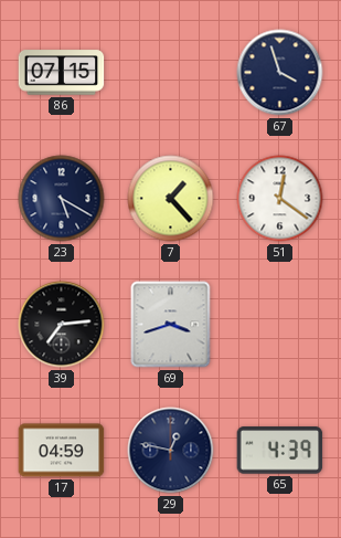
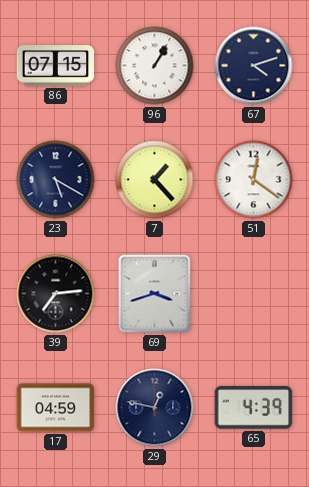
96: none -> 1:05 (155, 66)
67: 3:57 -> 4:12 (254, 66)
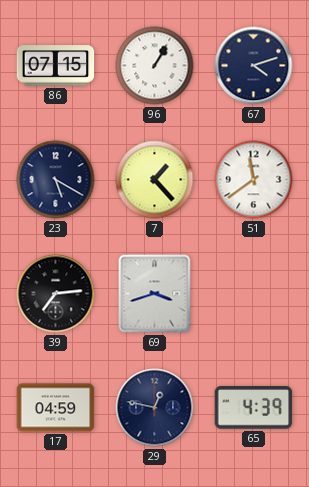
51: 12:21 -> 11:39 (254, 180)
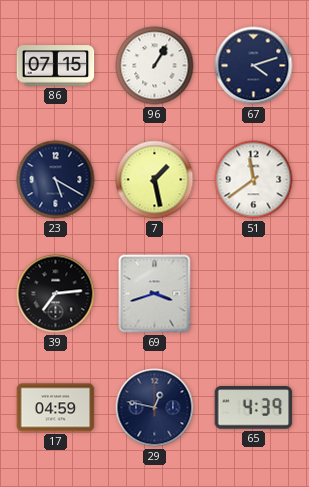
7: 1:23 -> 1:28 (155, 180)
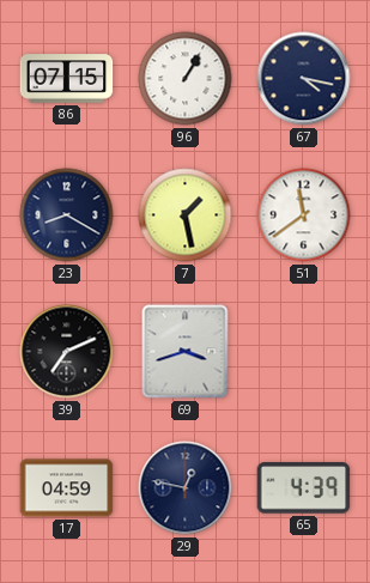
67: 4:12 -> 4:17 (304, 79)
23: 5:20 -> 8:20 (67, 215)
39: 7:14 -> 7:11 (67, 352)
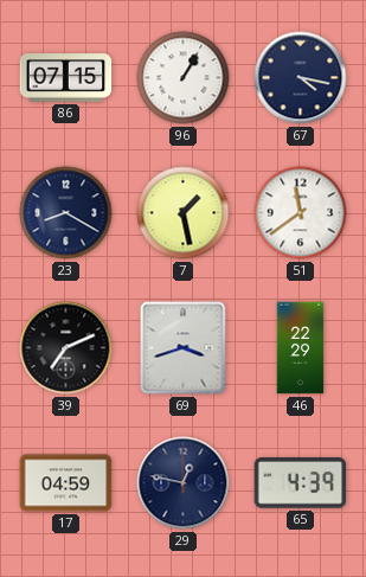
46: none -> 22:29 (301, 348)
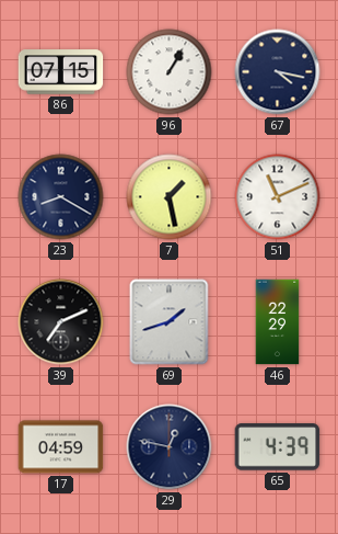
51: 11:39 -> 11:11 (278, 197)
69: 3:42 -> 1:42 (170, 322)
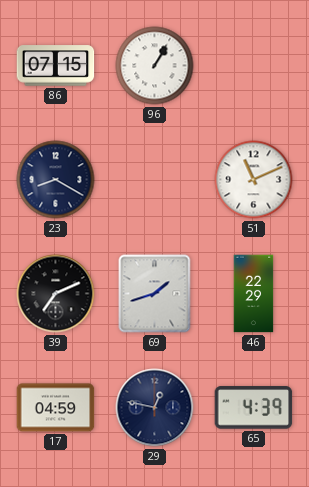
67: 4:17 -> none (278, 72)
7: 1:28 -> none (170, 197)
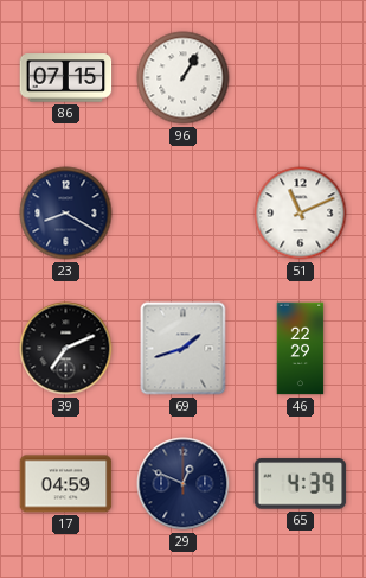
29: 12:47 -> 12:49 (184, 484)
